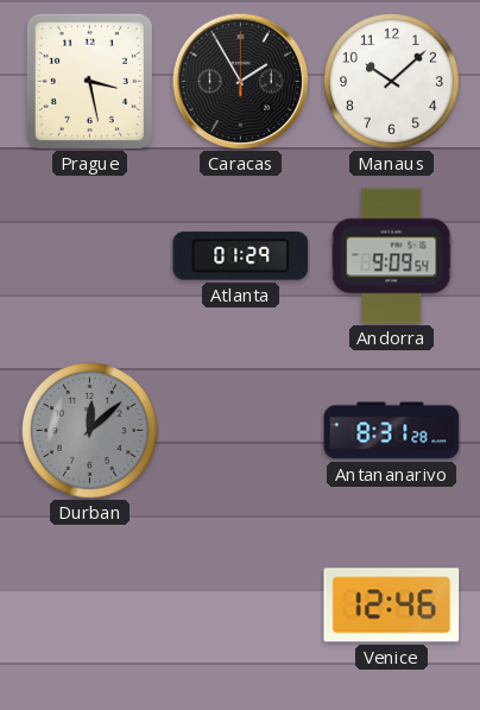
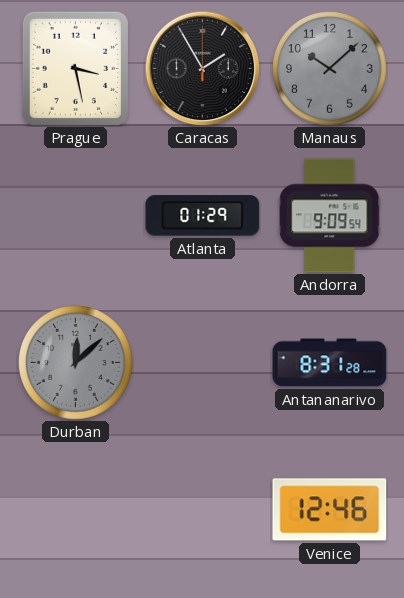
Manaus dial: white -> grey (330, 69)
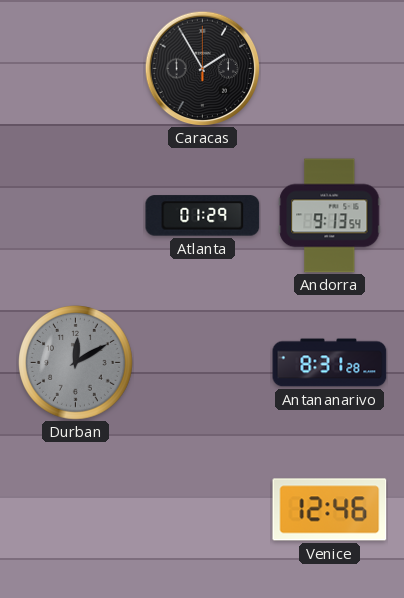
Prague: 3:28 -> none (75, 68)
Manaus: 10:08 -> none (330, 69)
Andorra: 9:09 -> 9:13 (330, 216)
Durban: 12:08 -> 12:10 (76, 363)
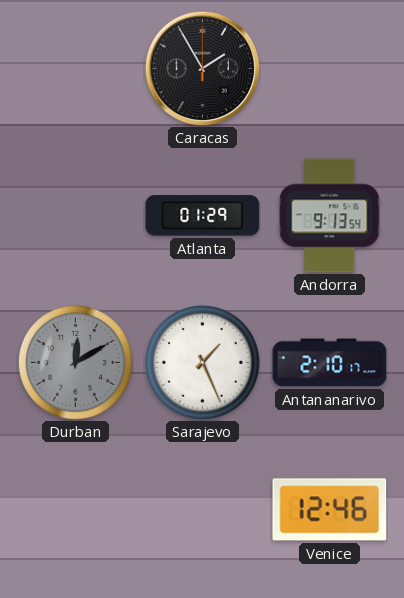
Sarajevo: none -> 1:26 (203, 363)
Antananarivo: 8:31 -> 2:10 (330, 363)
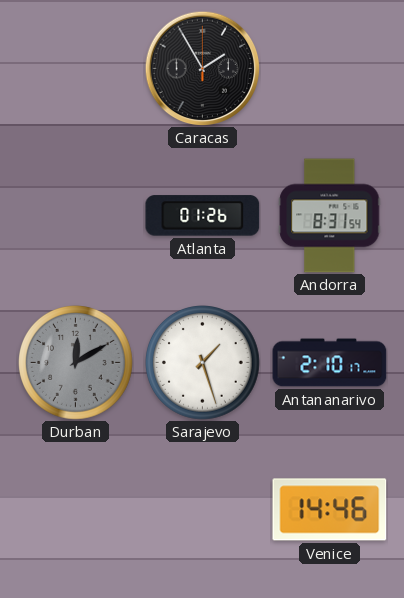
Atlanta: 01:29 -> 01:26 (203, 216)
Andorra: 9:13 -> 8:31 (330, 216)
Sarajevo: 1:26 -> 1:27 (203, 363)
Venice: 12:46 -> 14:46 (330, 510)
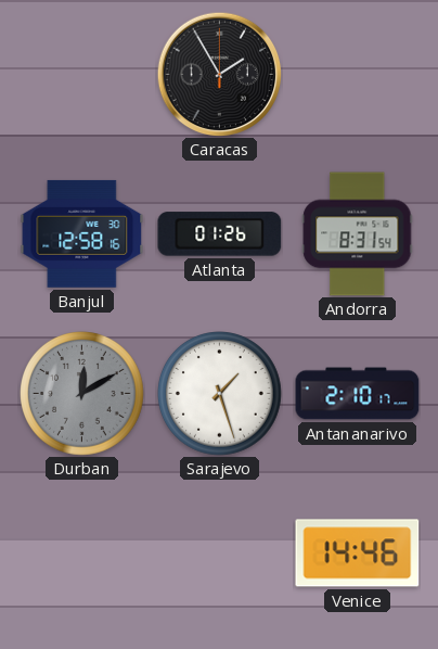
Banjul: none -> 12:58 (82, 233)
